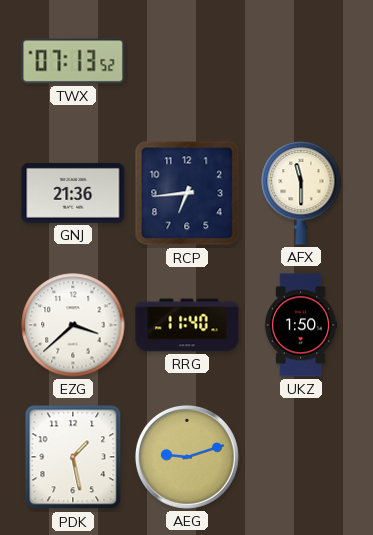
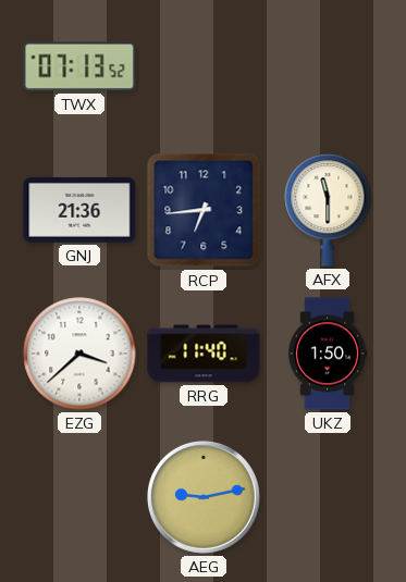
PDK: 1:28 -> none (73, 457)
AEG: 9:12 -> 9:13 (204, 497)
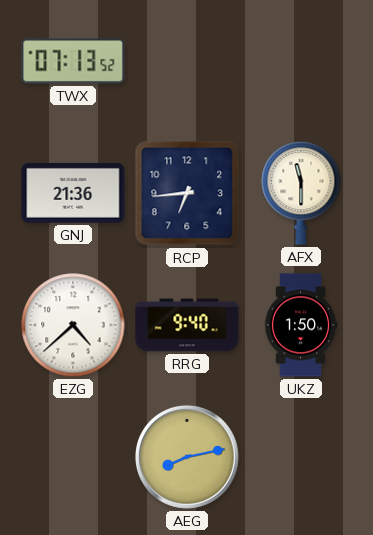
EZG: 3:38 -> 4:38 (73, 325)
RRG: 11:40 -> 9:40 (187, 325)
AEG: 9:13 -> 8:13 (187, 457)
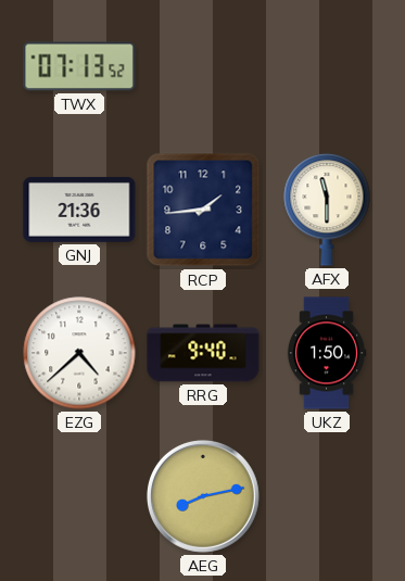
RCP: 6:44 -> 1:44 (203, 210)
